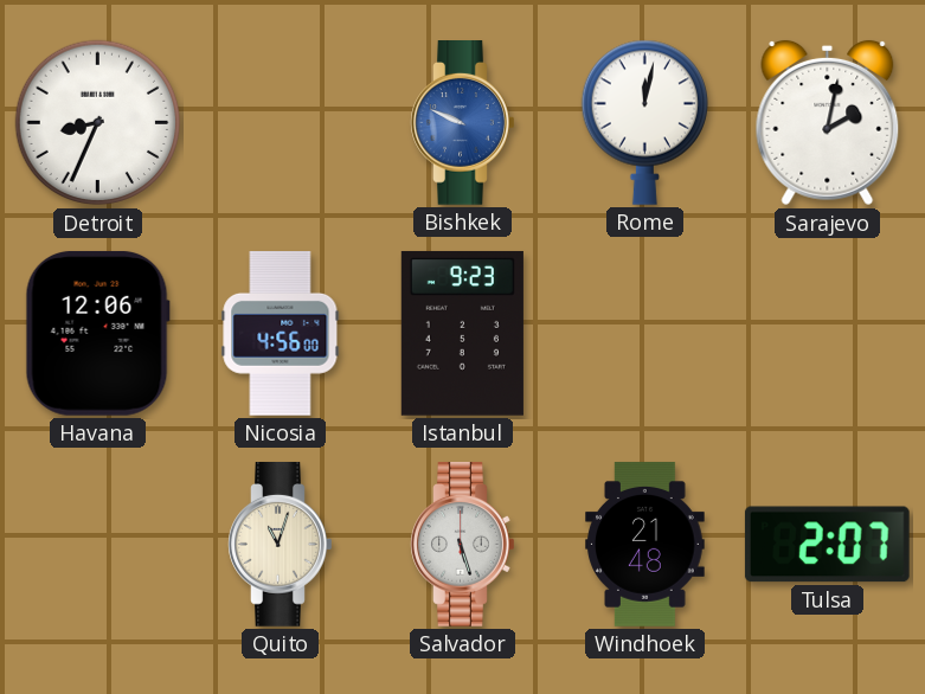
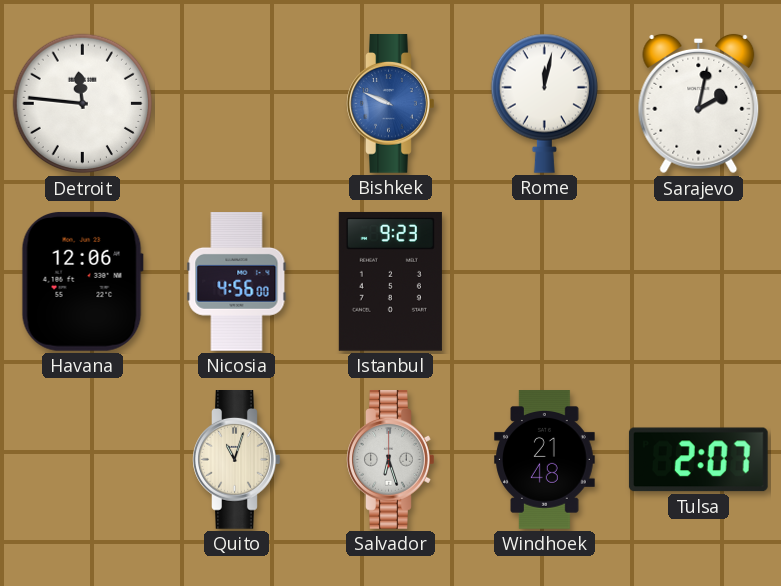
Detroit: 8:34 -> 11:46 (83, 104)
Salvador: 5:27 -> 6:27 (391, 460)
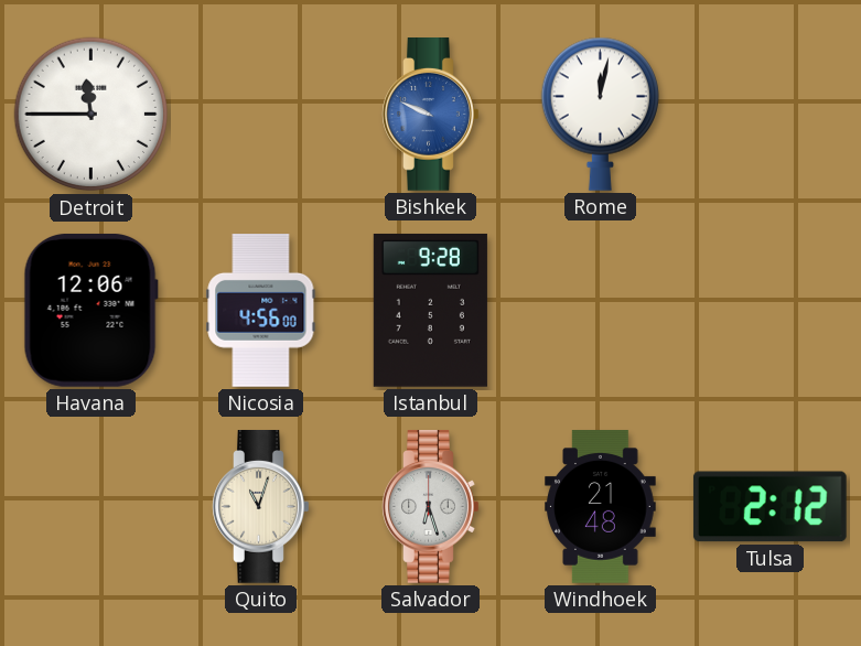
Detroit: 11:46 -> 11:45 (92, 115)
Sarajevo: 2:02 -> none (699, 104)
Istanbul: 9:23 -> 9:28 (430, 310)
Tulsa: 2:07 -> 2:12 (769, 507)
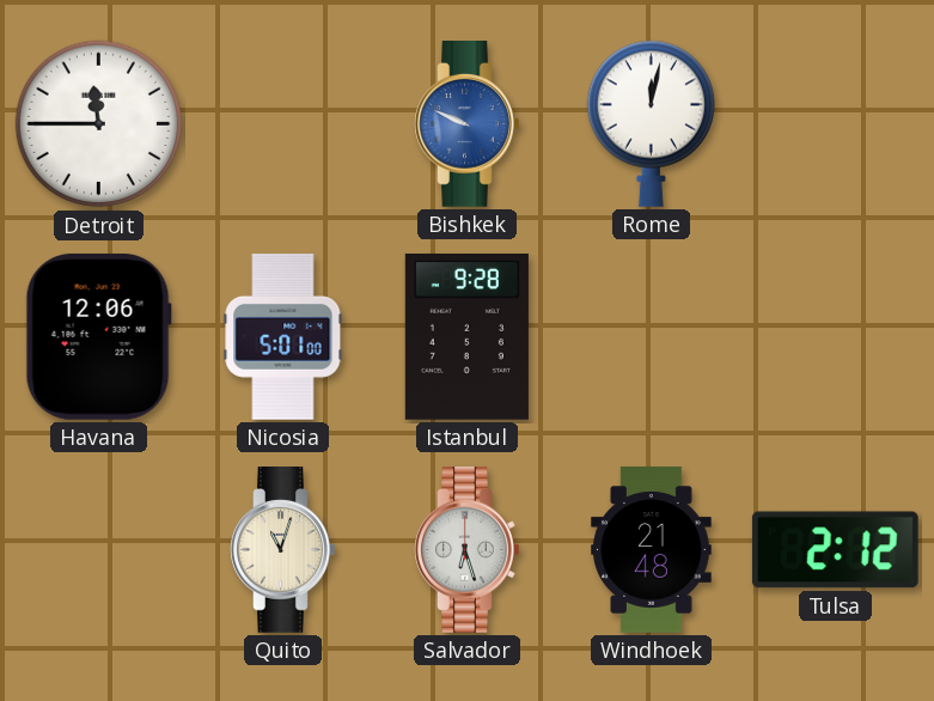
Nicosia: 4:56 -> 5:01 (283, 337)
